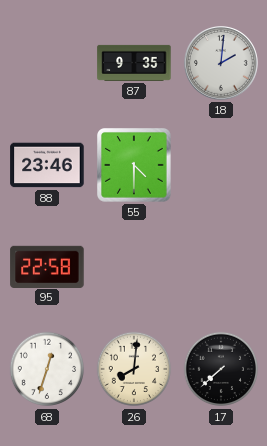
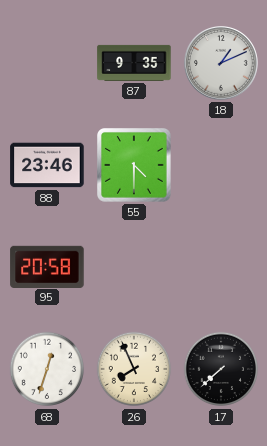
18: 2:01 -> 1:11 (222, 64)
95: 22:58 -> 20:58 (47, 266)
26: 8:01 -> 7:56 (134, 369)
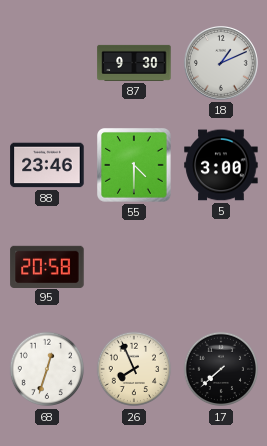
87: 9:35 -> 9:30 (134, 63)
5: none -> 3:00 (221, 165)
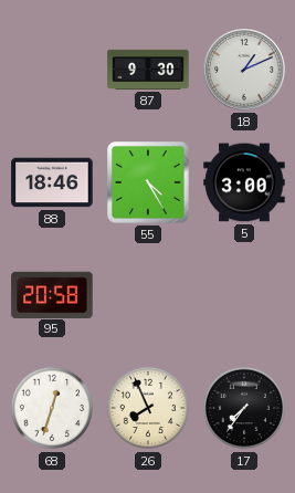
88: 23:46 -> 18:46 (52, 182)
55: 4:30 -> 4:25 (149, 183)
17: 7:38 -> 7:36 (244, 408)
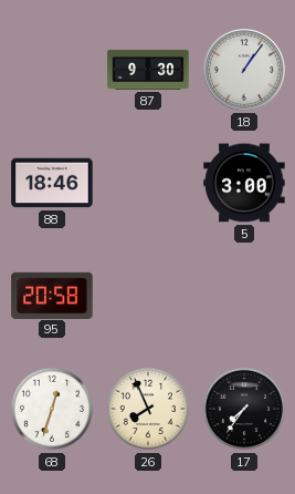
18: 1:11 -> 1:06 (245, 71)
55: 4:25 -> none (149, 183)
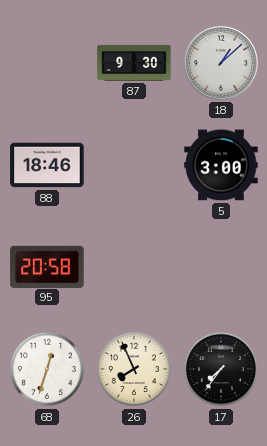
18: 1:06 -> 1:08 (222, 64)
